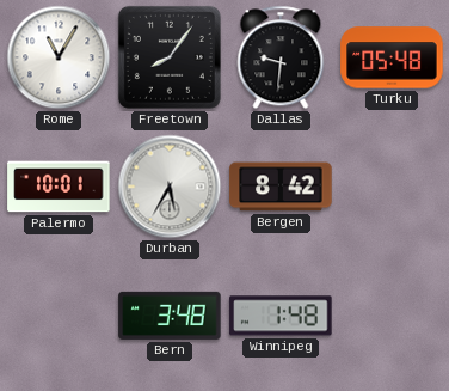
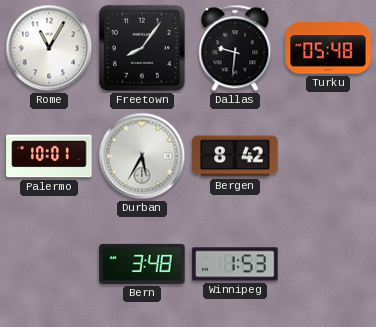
Winnipeg: 1:48 -> 1:53 (235, 264)
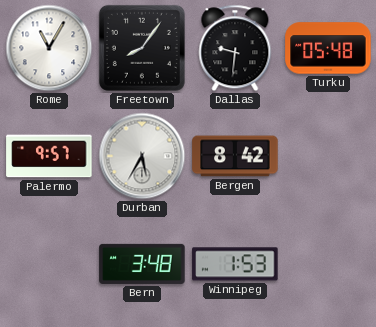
Palermo: 10:01 -> 9:57 (49, 156)
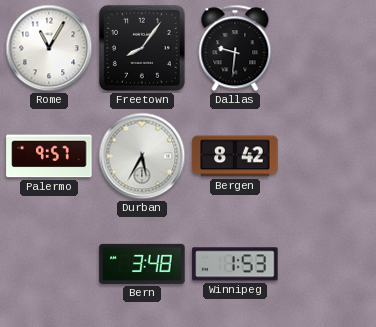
Turku: 05:48 -> none (328, 48)
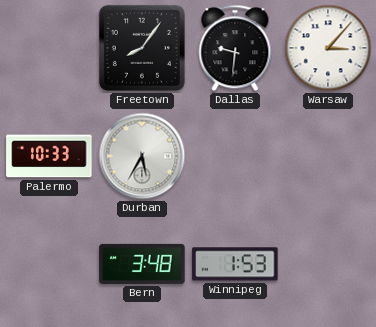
Rome: 11:05 -> none (49, 48)
Warsaw: none -> 3:07 (328, 48)
Palermo: 9:57 -> 10:33 (49, 156)
Bergen: 8:42 -> none (235, 156)
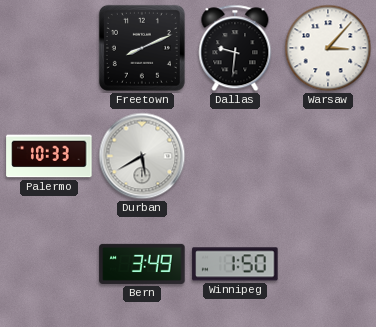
Freetown: 8:06 -> 8:11 (142, 48)
Durban: 5:35 -> 5:40 (142, 156)
Bern: 3:48 -> 3:49 (142, 264)
Winnipeg: 1:53 -> 1:50 (235, 264)
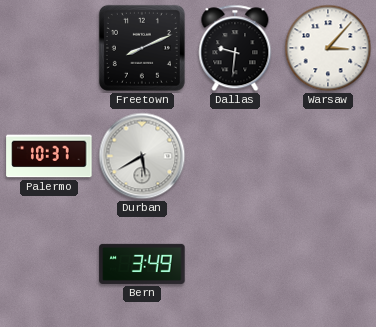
Palermo: 10:33 -> 10:37 (49, 156)
Winnipeg: 1:50 -> none (235, 264)
